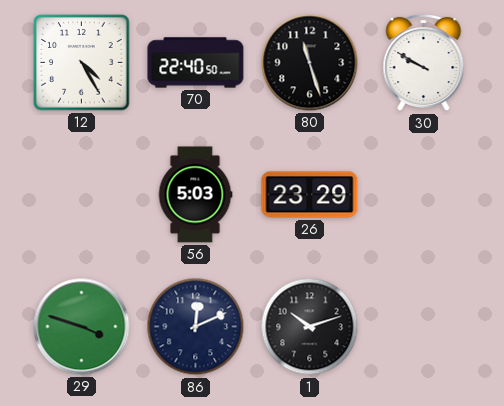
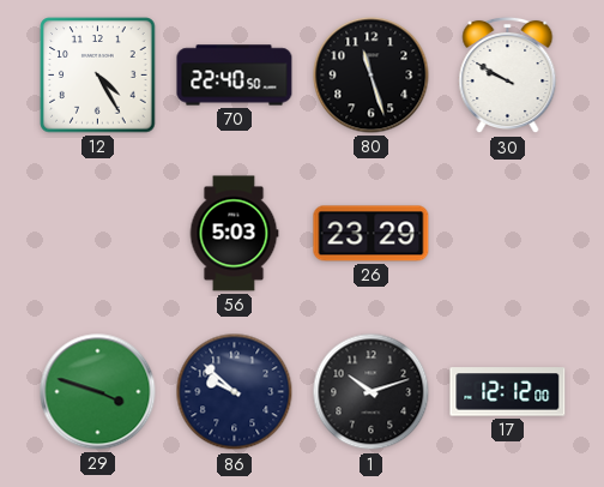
86: 12:11 -> 9:52 (235, 392)
17: none -> 12:12 (508, 392)
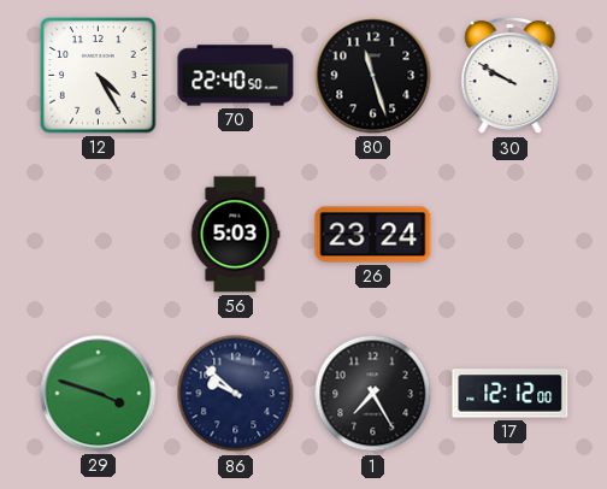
26: 23:29 -> 23:24 (373, 235)
1: 10:12 -> 7:25 (373, 394)
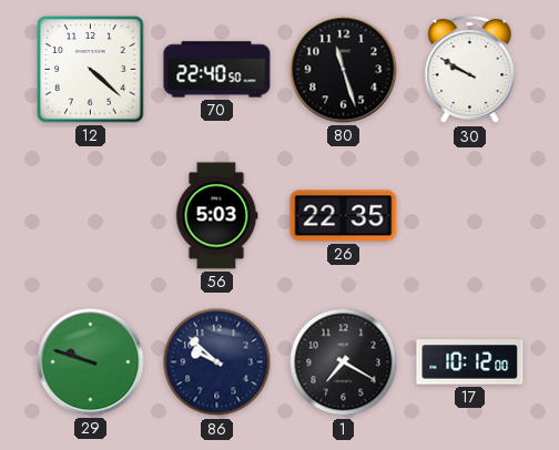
12: 4:25 -> 4:22 (91, 70)
26: 23:24 -> 22:35 (344, 216)
29: 3:48 -> 9:48 (91, 362)
1: 7:25 -> 7:20 (344, 362)
17: 12:12 -> 10:12 (470, 362)
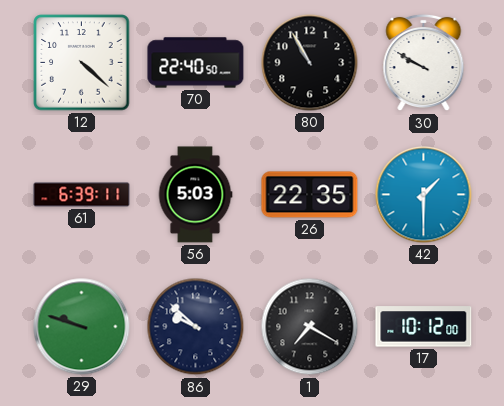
80: 11:27 -> 10:55 (310, 63)
61: none -> 6:39 (82, 195)
42: none -> 1:30 (424, 195)
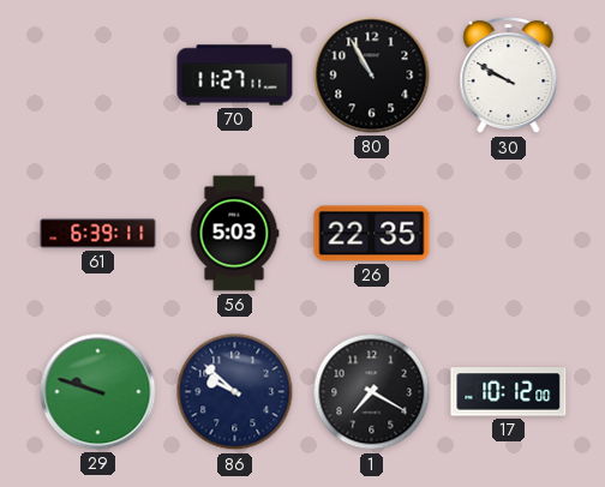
12: 4:22 -> none (82, 63)
70: 22:40 -> 11:27 (235, 76)
42: 1:30 -> none (424, 195)
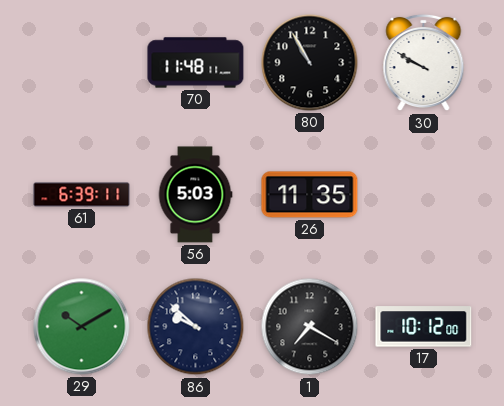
70: 11:27 -> 11:48 (196, 63)
26: 22:35 -> 11:35 (310, 195)
29: 9:48 -> 10:10 (82, 327)
